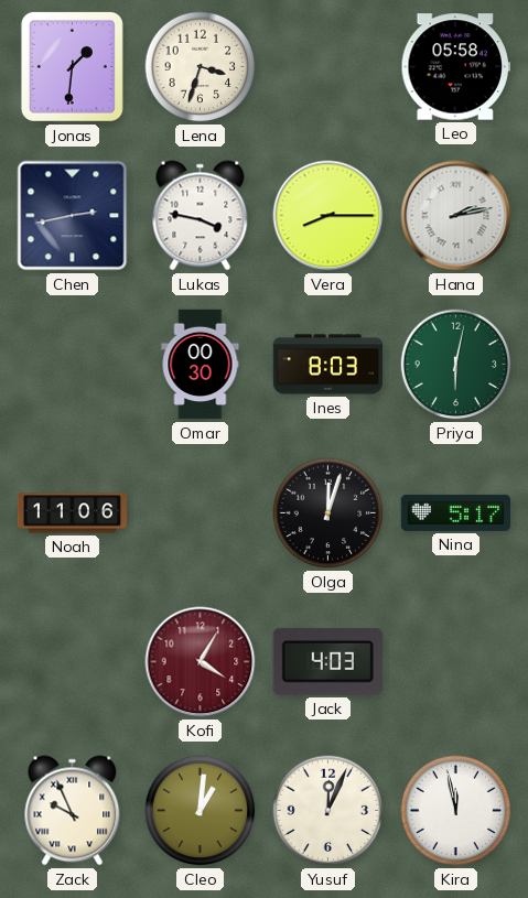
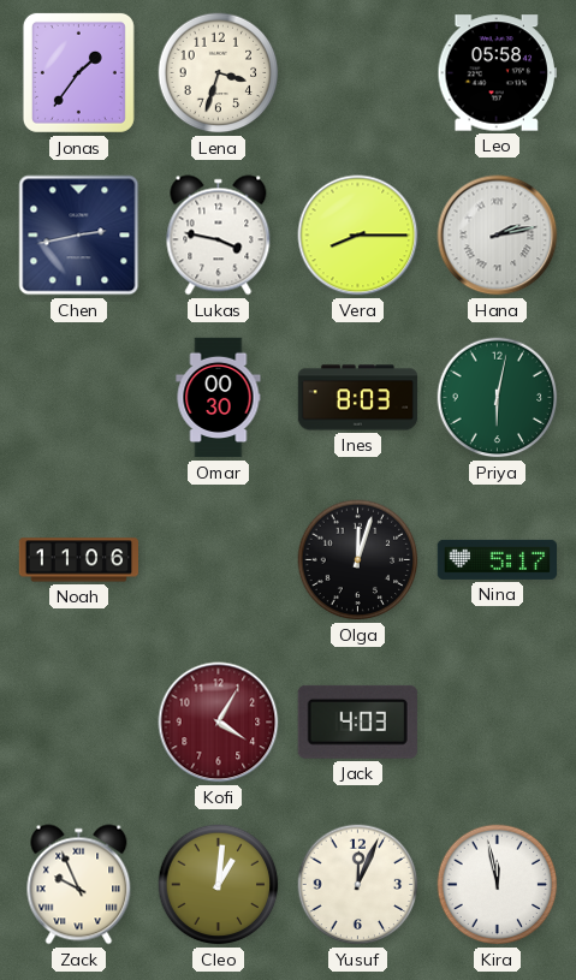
Jonas: 1:31 -> 1:36 (78, 72)
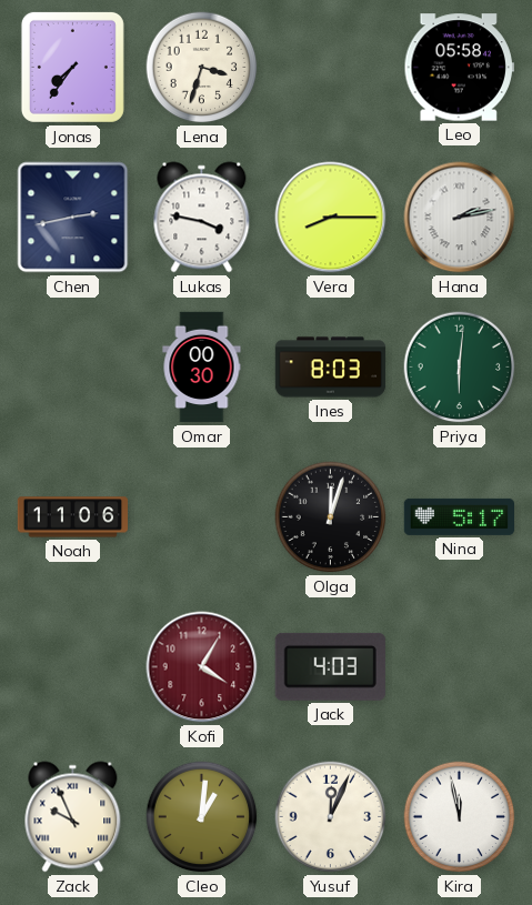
Jonas: 1:36 -> 7:36 (72, 67)
Priya: 6:02 -> 6:01 (460, 368)
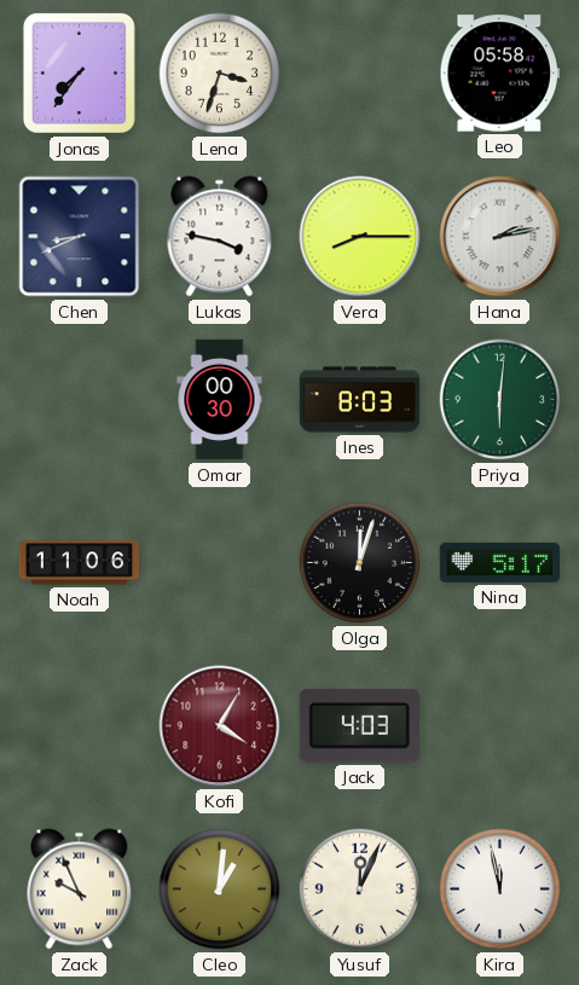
Chen: 2:43 -> 8:41 (80, 237)
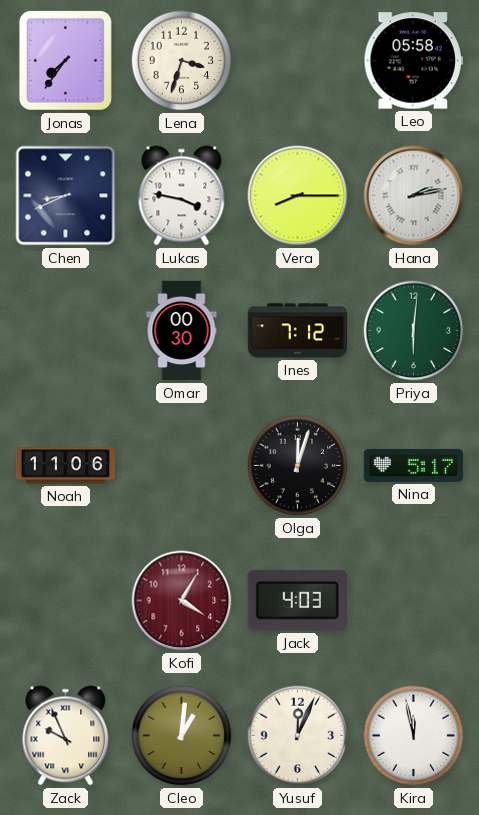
Ines: 8:03 -> 7:12 (298, 331)
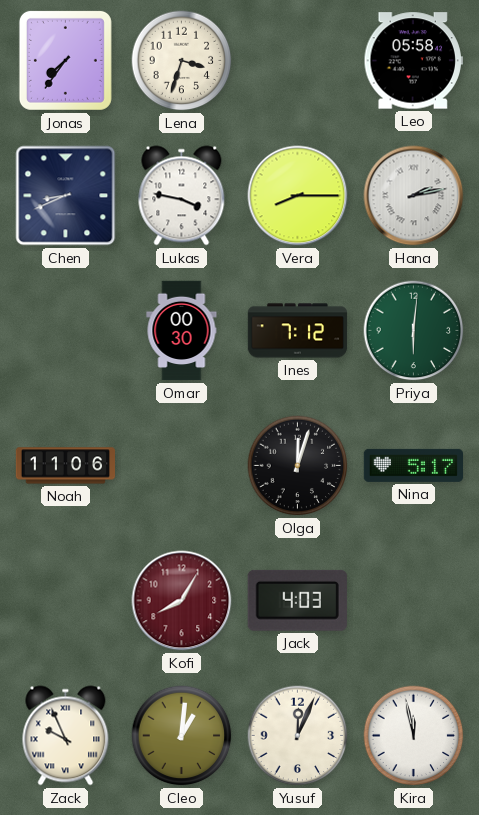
Kofi: 4:05 -> 8:05 (182, 601)
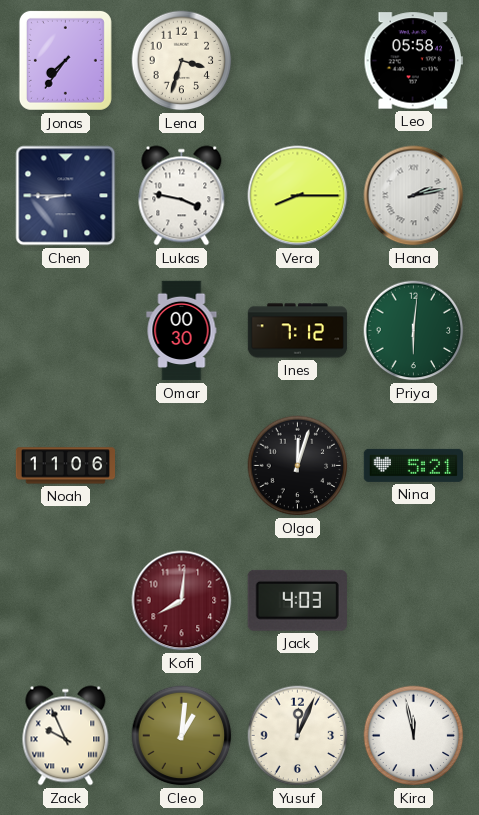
Chen: 8:41 -> 8:45 (66, 196)
Nina: 5:17 -> 5:21 (413, 465)
Kofi: 8:05 -> 8:01 (182, 601)
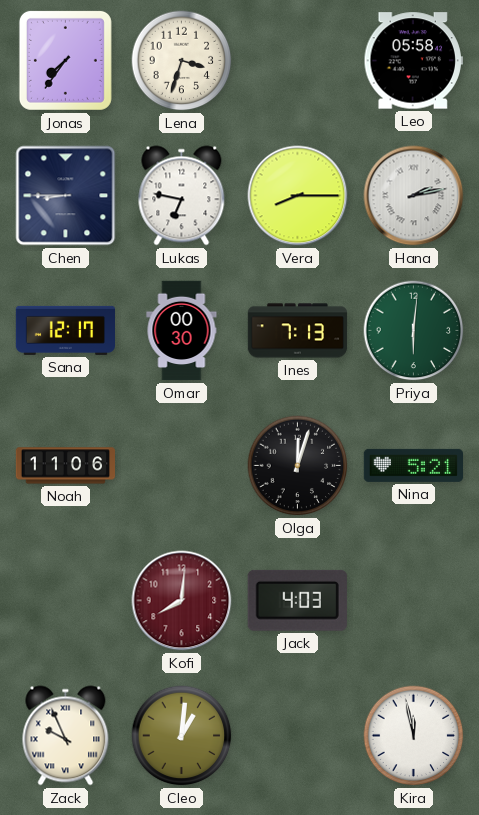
Lukas: 3:47 -> 6:47 (182, 196)
Sana: none -> 12:17 (65, 330)
Ines: 7:12 -> 7:13 (298, 331)
Yusuf: 12:04 -> none (298, 736)
